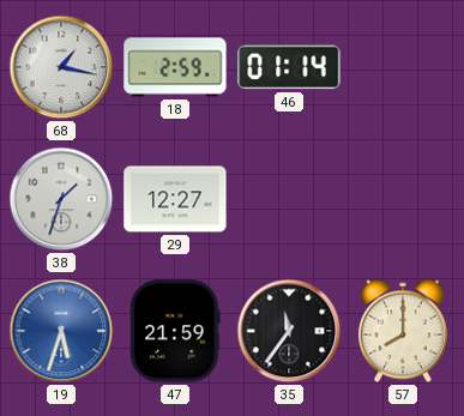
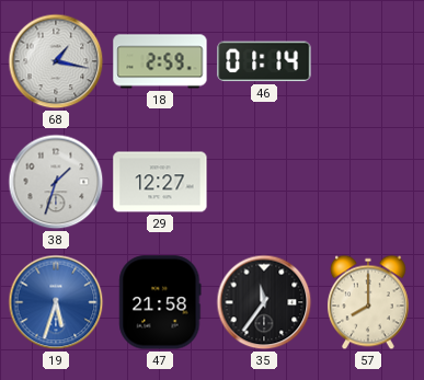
47: 21:59 -> 21:58 (160, 302)
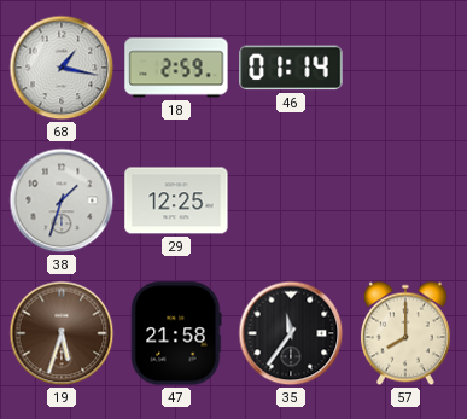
29: 12:27 -> 12:25 (176, 200)
19 dial: blue -> brown (62, 333)
